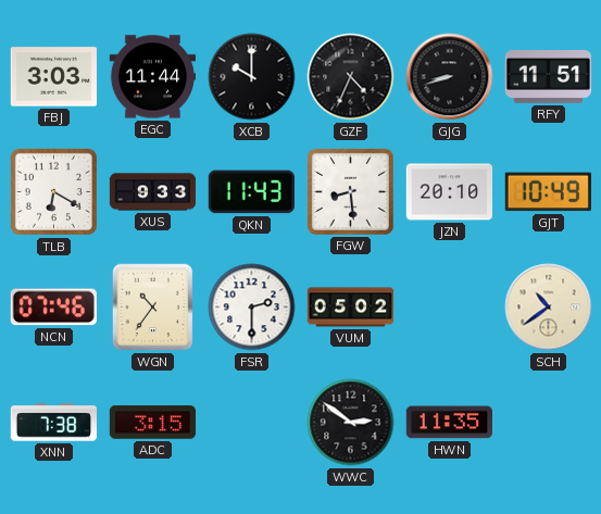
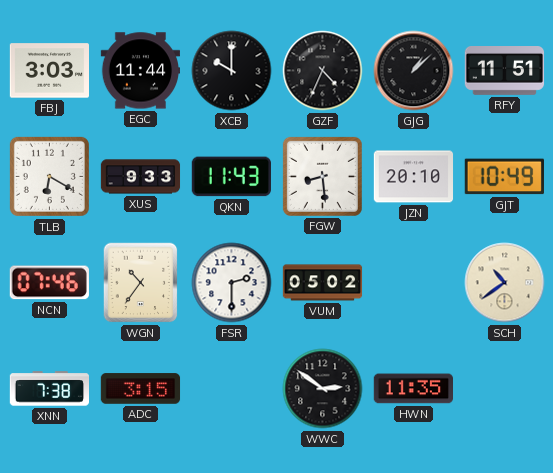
GJG: 8:42 -> 1:08 (414, 71)
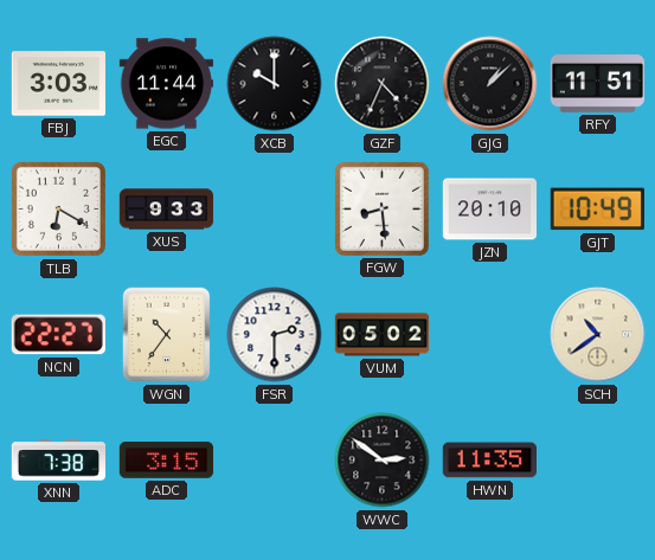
QKN: 11:43 -> none (231, 177)
NCN: 07:46 -> 22:27 (58, 335)
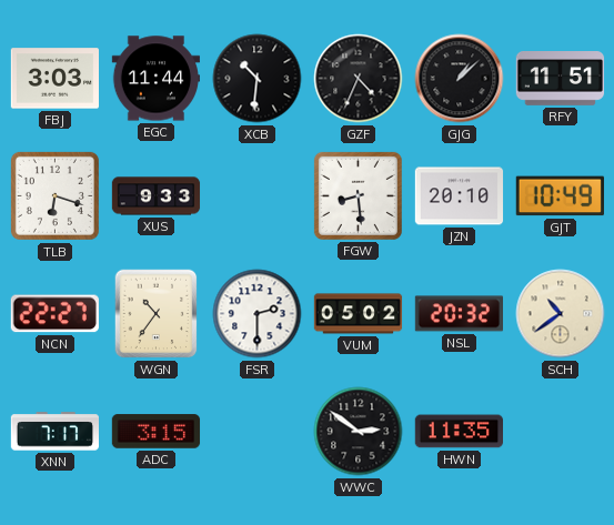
XCB: 10:00 -> 10:31 (258, 79)
TLB: 6:20 -> 6:18 (54, 195)
NSL: none -> 20:32 (460, 314)
XNN: 7:38 -> 7:17 (54, 432)
